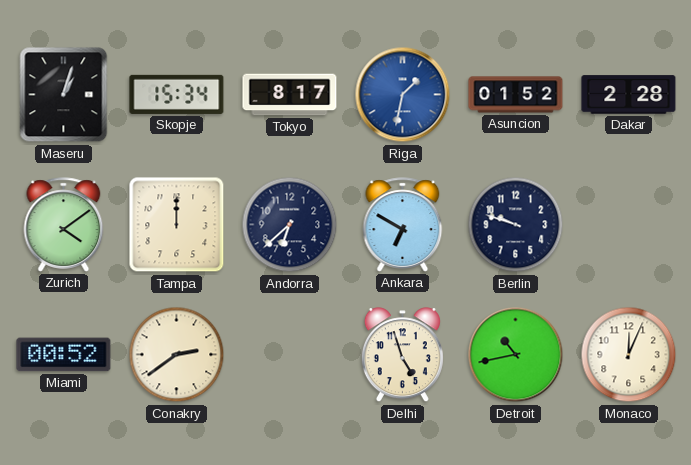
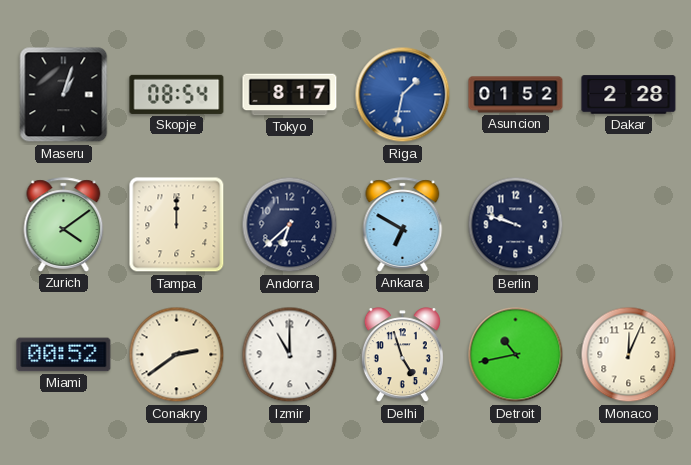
Skopje: 15:34 -> 08:54 (177, 94)
Izmir: none -> 11:00 (290, 355)
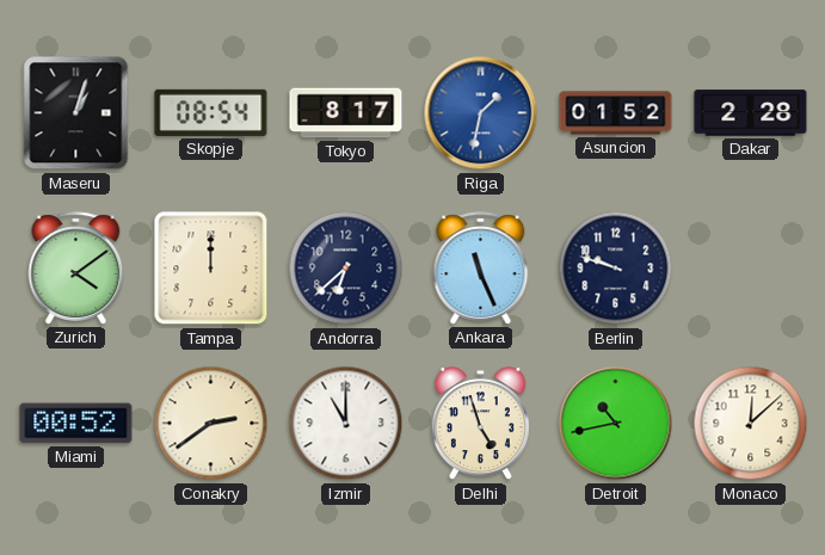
Ankara: 6:50 -> 11:26 (481, 269)
Monaco: 12:04 -> 12:08 (751, 424)
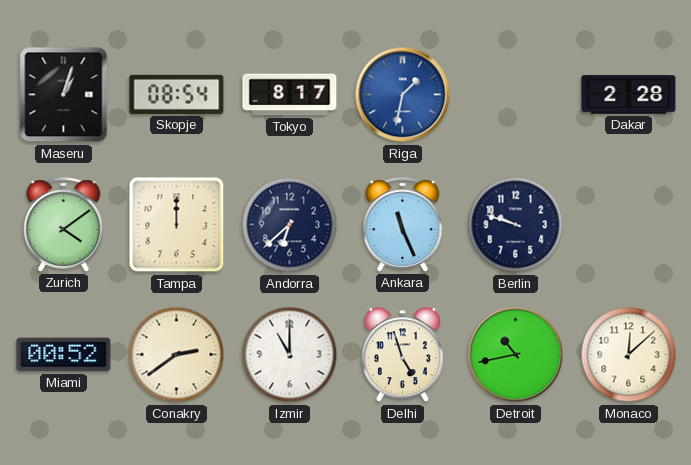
Asuncion: 01:52 -> none (616, 113)
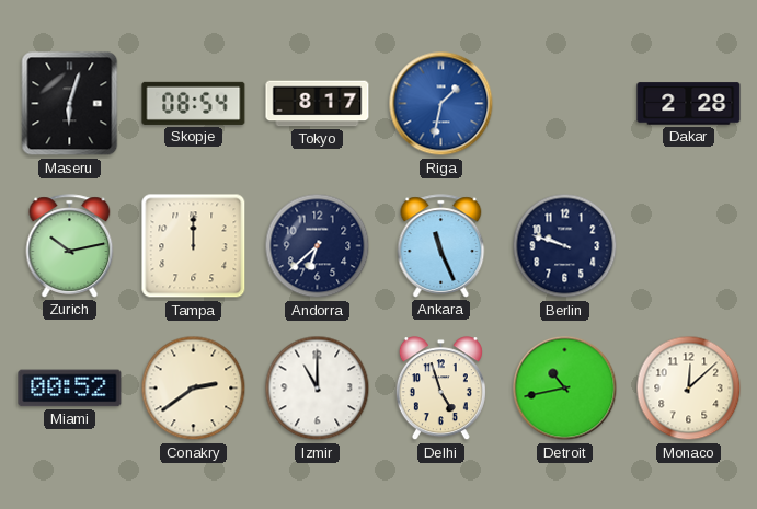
Maseru: 1:03 -> 6:03 (70, 104)
Zurich: 4:09 -> 10:13 (70, 246)
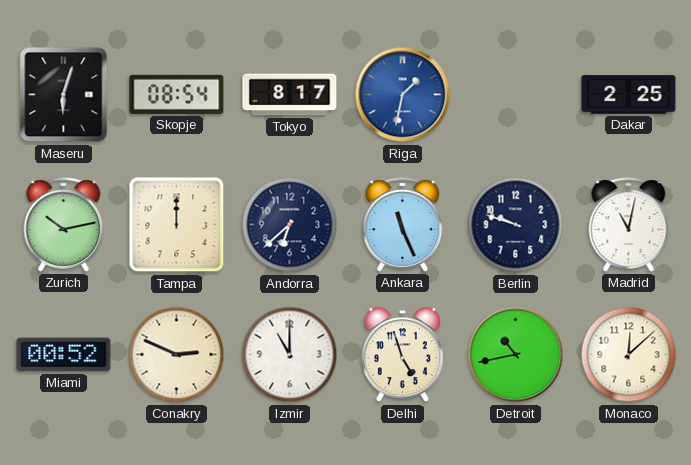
Dakar: 2:28 -> 2:25 (629, 95)
Madrid: none -> 11:02 (629, 225)
Conakry: 2:39 -> 2:49 (177, 355)
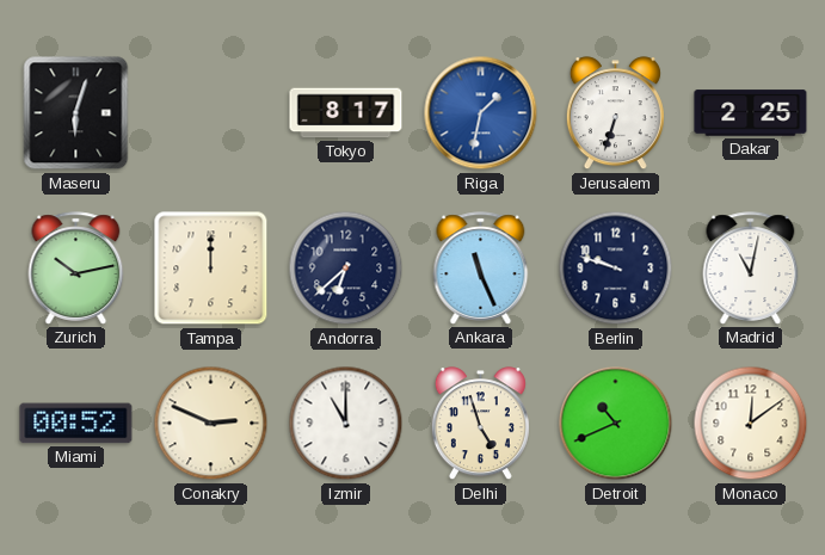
Skopje: 08:54 -> none (177, 94)
Jerusalem: none -> 6:33 (615, 113)
Detroit: 10:43 -> 10:41 (616, 424)
Monaco: 12:08 -> 12:09 (751, 424)
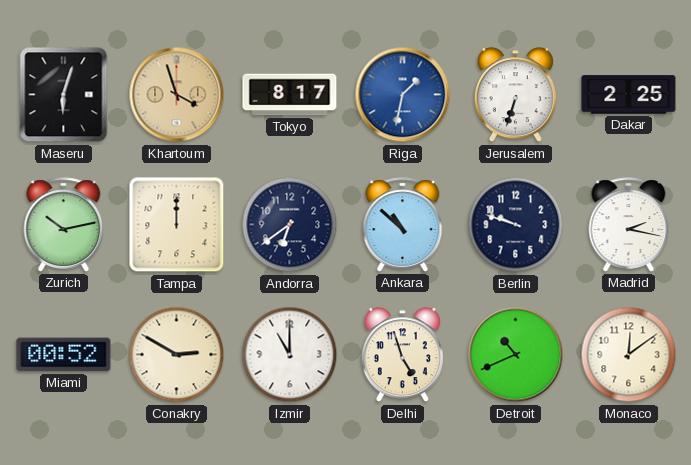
Khartoum: none -> 3:57 (177, 95)
Andorra: 6:38 -> 6:39 (290, 225)
Ankara: 11:26 -> 10:52 (403, 225)
Madrid: 11:02 -> 2:17 (629, 225)
Conakry: 2:49 -> 2:50 (177, 355)
